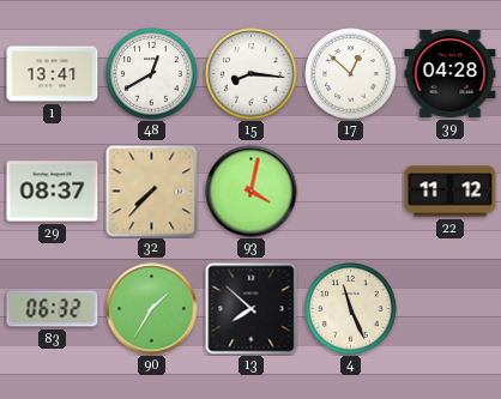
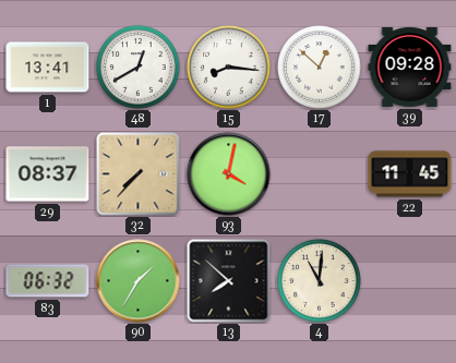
39: 04:28 -> 09:28 (410, 66)
22: 11:12 -> 11:45 (410, 174)
4: 11:26 -> 11:01 (320, 281)
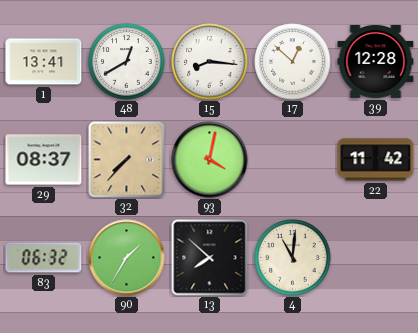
39: 09:28 -> 12:28 (376, 61)
22: 11:45 -> 11:42 (376, 160)
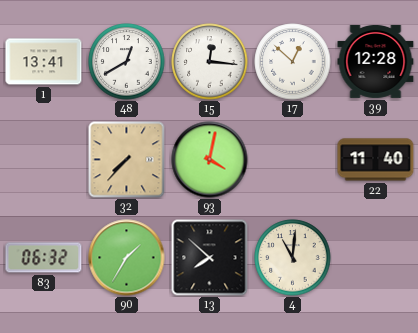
15: 8:16 -> 12:16 (210, 62)
29: 08:37 -> none (44, 160)
22: 11:42 -> 11:40 (376, 160)
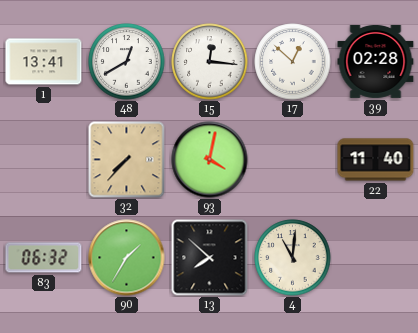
39: 12:28 -> 02:28 (376, 61)
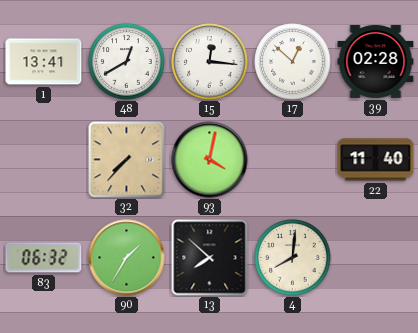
4: 11:01 -> 8:01 (293, 258)
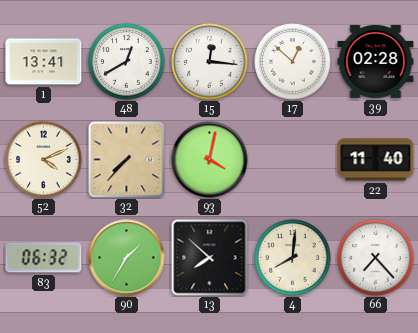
52: none -> 4:11 (44, 160)
66: none -> 7:23 (376, 258)
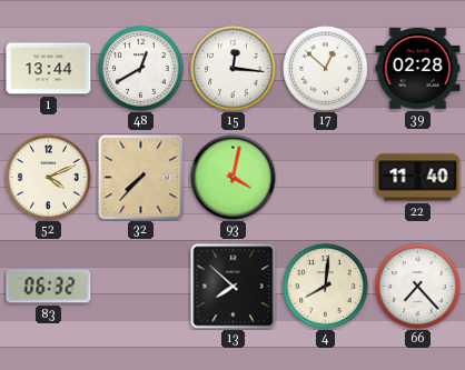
1: 13:41 -> 13:44 (49, 69)
90: 1:35 -> none (127, 258)
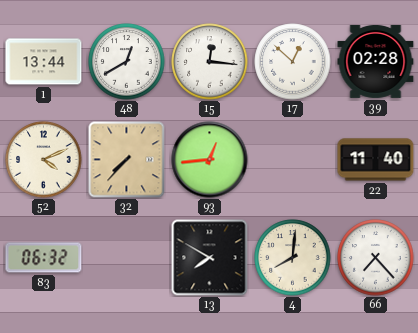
93: 4:02 -> 12:44 (210, 160)
13: 7:52 -> 7:50 (210, 258)
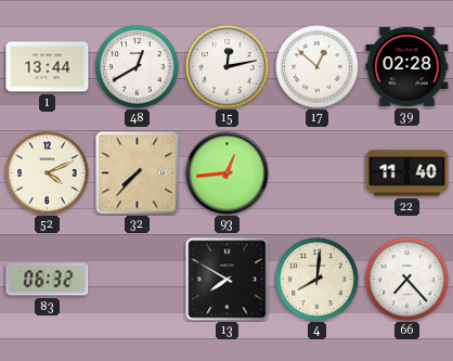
15: 12:16 -> 12:13 (228, 67)
